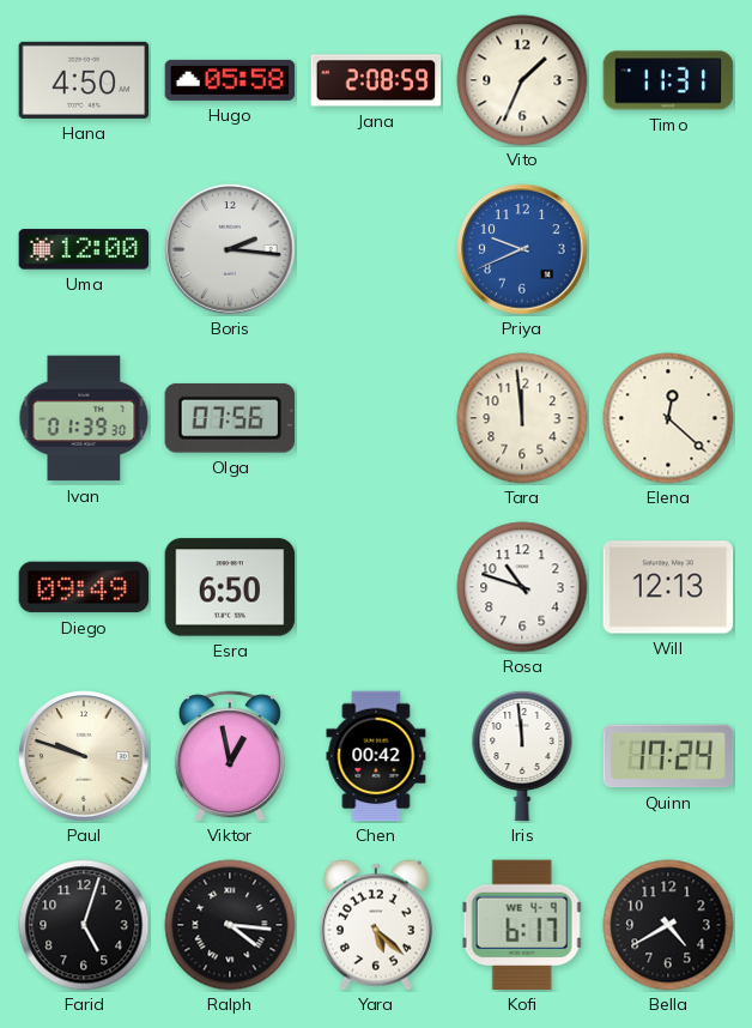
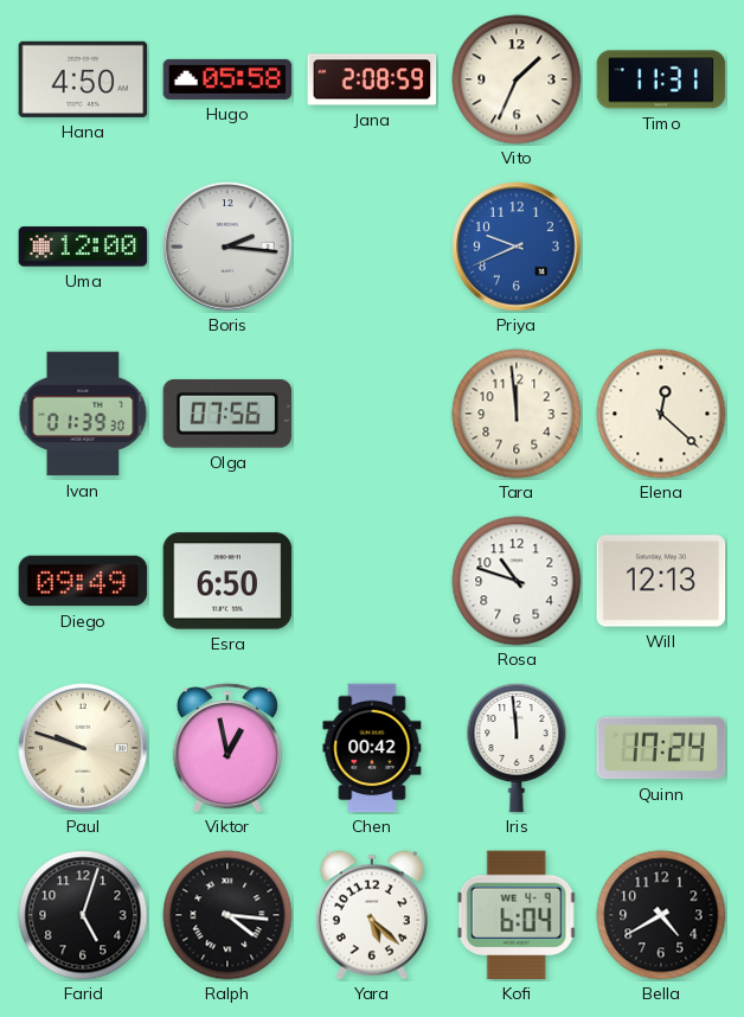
Kofi: 6:17 -> 6:04 (517, 915)
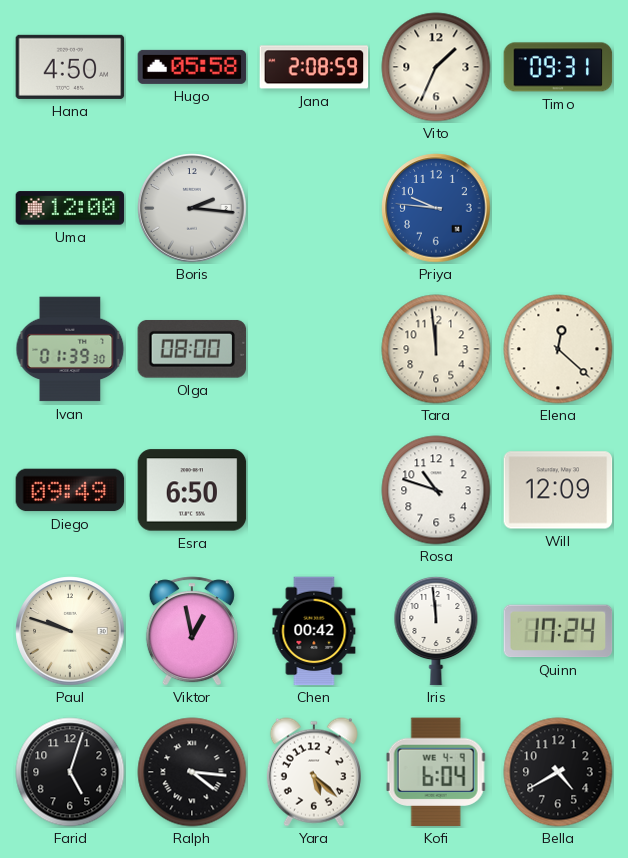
Timo: 11:31 -> 09:31 (558, 67)
Priya: 9:41 -> 9:46 (436, 208)
Olga: 07:56 -> 08:00 (191, 349)
Will: 12:13 -> 12:09 (558, 490)
